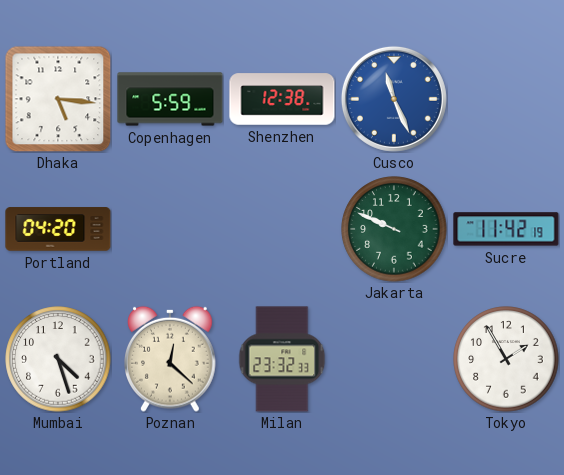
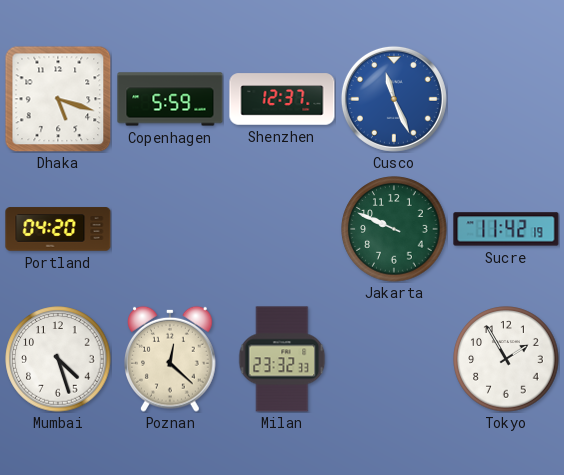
Dhaka: 5:16 -> 5:18 (58, 99)
Shenzhen: 12:38 -> 12:37 (282, 99)
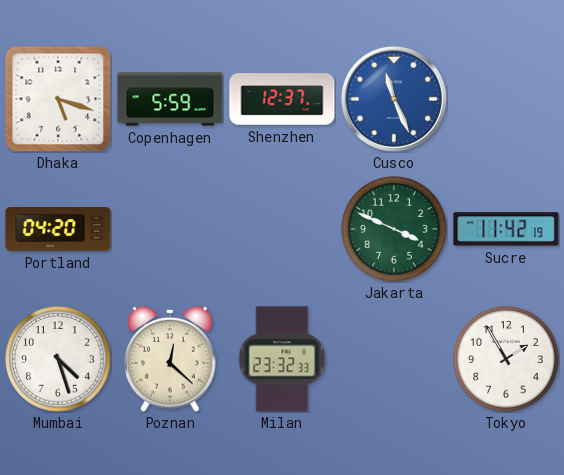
Jakarta: 9:49 -> 3:49 (394, 229)
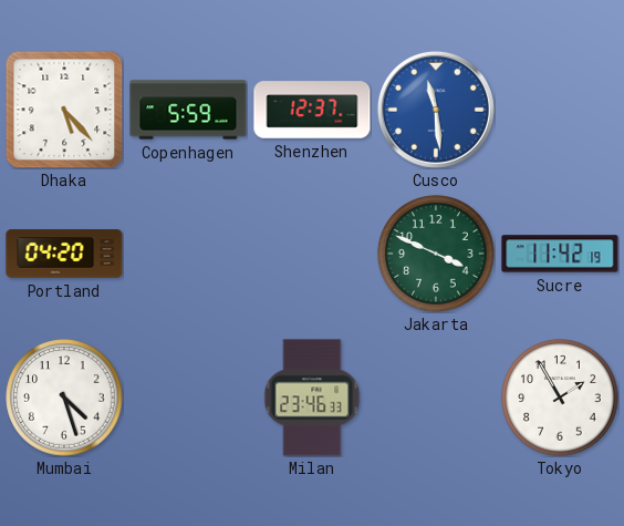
Dhaka: 5:18 -> 5:23 (64, 110)
Cusco: 11:26 -> 11:29 (436, 110)
Poznan: 12:22 -> none (171, 359)
Milan: 23:32 -> 23:46 (312, 398)
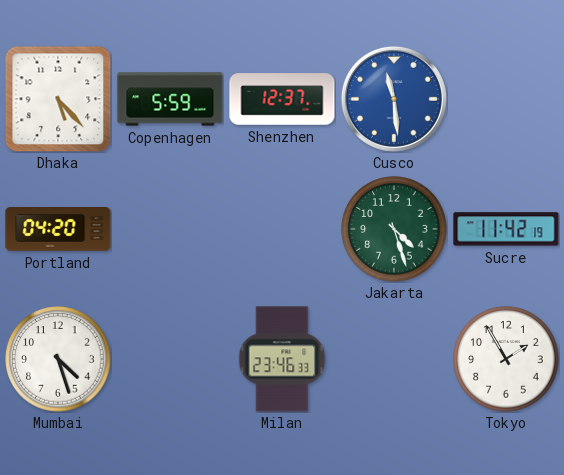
Jakarta: 3:49 -> 4:27 (394, 229)
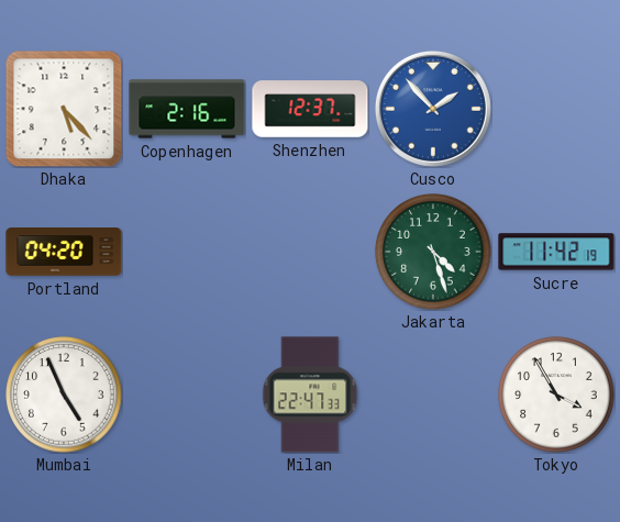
Copenhagen: 5:59 -> 2:16 (187, 109)
Cusco: 11:29 -> 1:53 (433, 109)
Mumbai: 4:27 -> 4:56 (64, 395)
Milan: 23:46 -> 22:47 (310, 395)
Tokyo: 1:55 -> 3:55 (556, 395)
